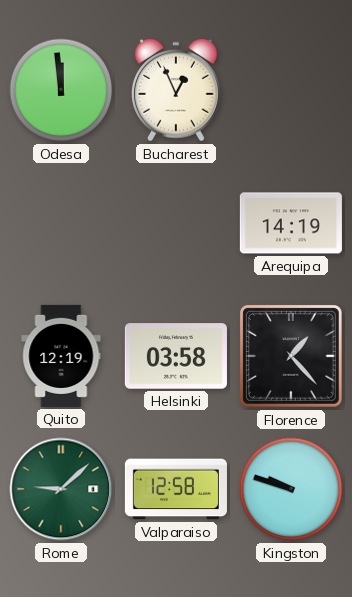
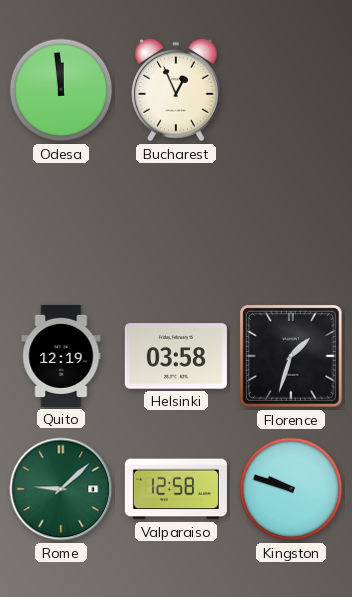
Arequipa: 14:19 -> none (291, 223)
Florence: 1:23 -> 1:33 (291, 356)
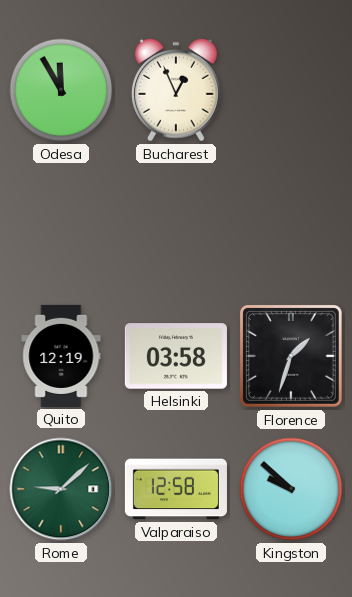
Odesa: 11:59 -> 11:55 (61, 90)
Kingston: 9:48 -> 9:52 (291, 489)
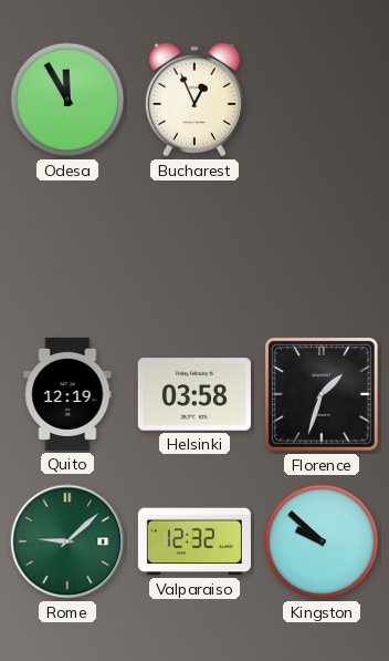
Valparaiso: 12:58 -> 12:32 (195, 541)
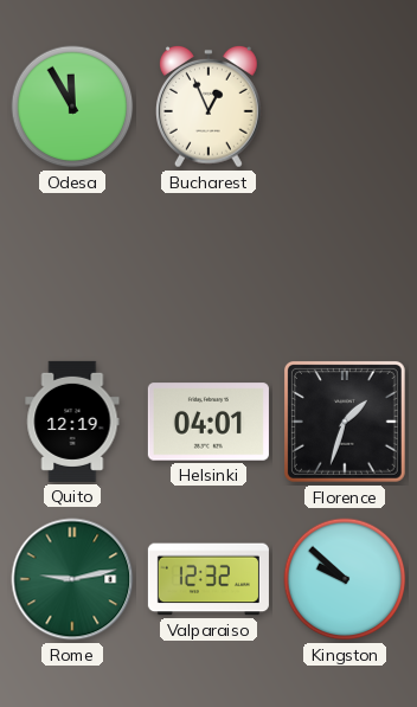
Helsinki: 03:58 -> 04:01 (208, 422)
Rome: 9:08 -> 9:13 (72, 579)
